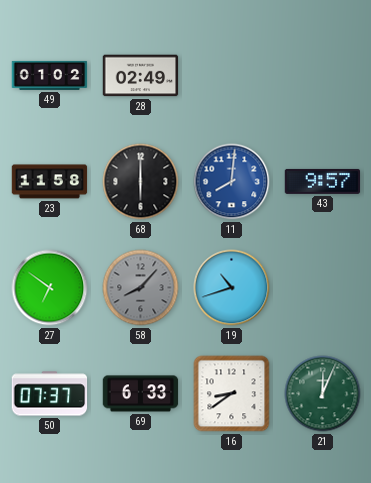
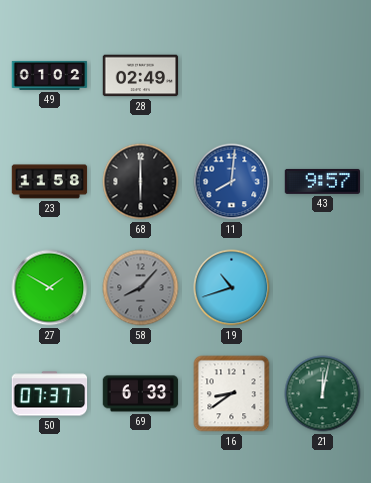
27: 6:51 -> 1:50 (50, 288)
21: 12:04 -> 12:02 (323, 394)
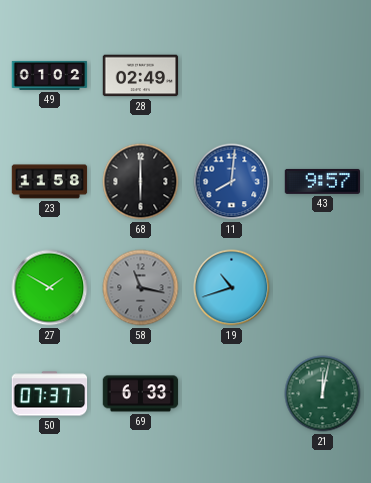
58: 8:07 -> 11:17 (141, 288)
16: 8:39 -> none (232, 394)
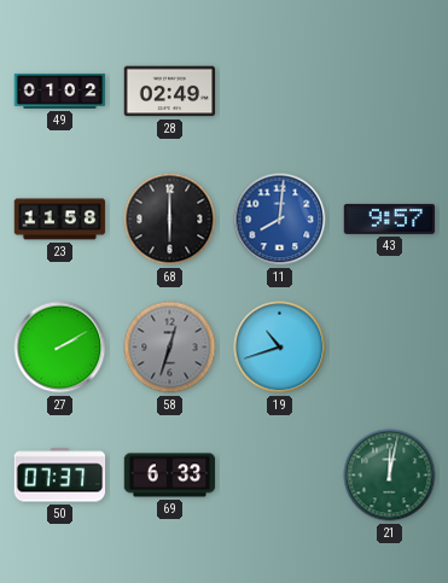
27: 1:50 -> 2:10 (60, 348)
58: 11:17 -> 12:33 (170, 348)
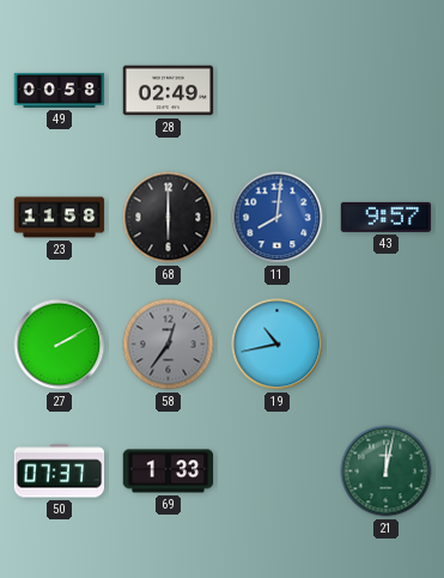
49: 01:02 -> 00:58 (60, 90)
58: 12:33 -> 12:36 (169, 345)
19: 10:42 -> 10:43 (278, 345)
69: 6:33 -> 1:33 (169, 471)
